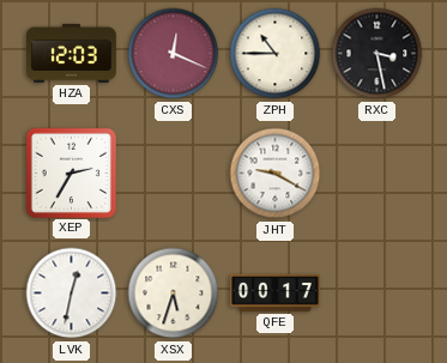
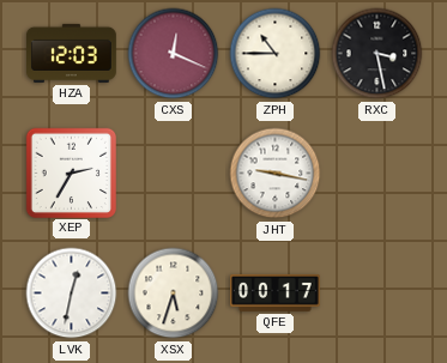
JHT: 9:20 -> 9:17 (276, 174)
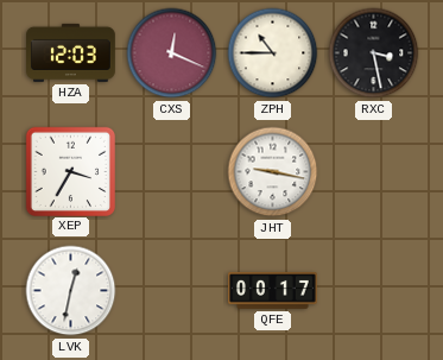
XEP: 2:35 -> 3:35 (70, 171)
XSX: 5:33 -> none (174, 294)
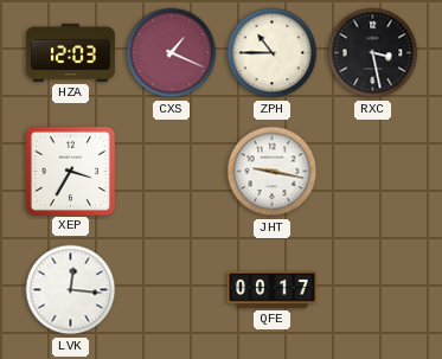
CXS: 12:19 -> 1:19 (172, 53)
LVK: 12:32 -> 12:16 (71, 290)
